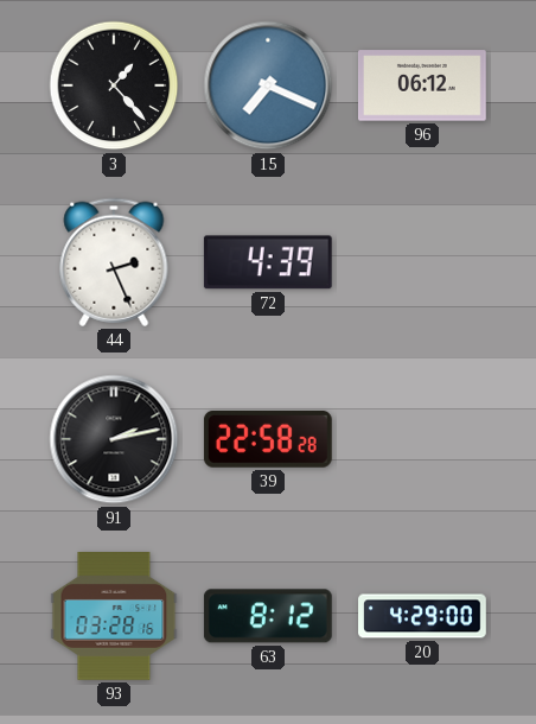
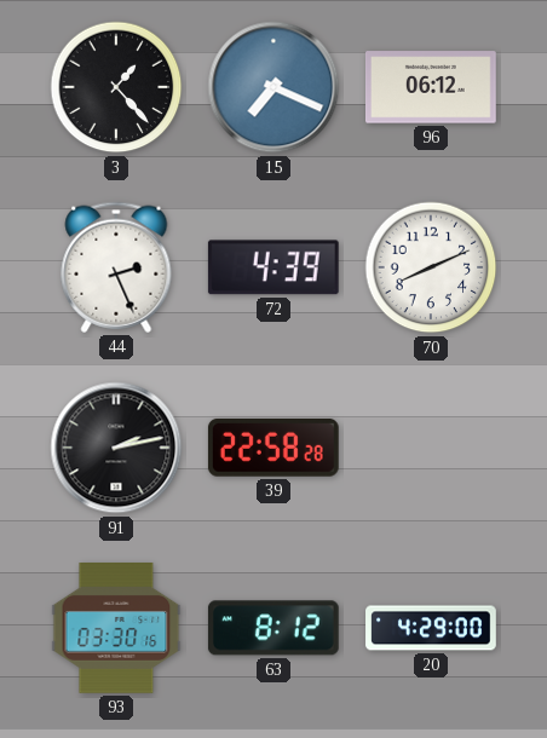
70: none -> 8:11 (431, 267)
93: 03:28 -> 03:30 (116, 629)
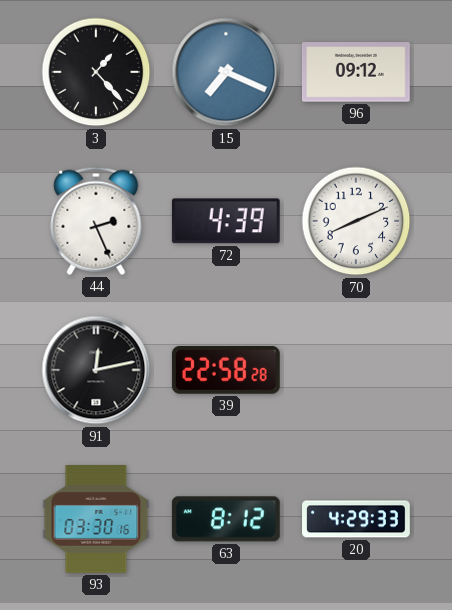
96: 06:12 -> 09:12 (357, 72)
91: 2:13 -> 12:13 (96, 370)
20: 4:29:00 -> 4:29:33 (356, 519)
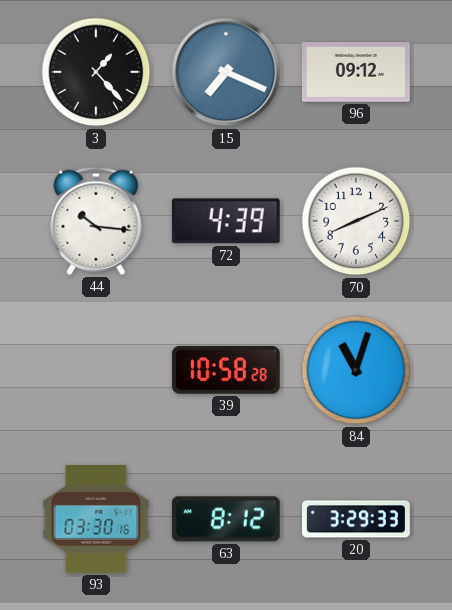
44: 2:26 -> 10:16 (96, 221)
91: 12:13 -> none (96, 370)
39: 22:58 -> 10:58 (226, 370)
84: none -> 11:03 (356, 370)
20: 4:29 -> 3:29 (356, 519)
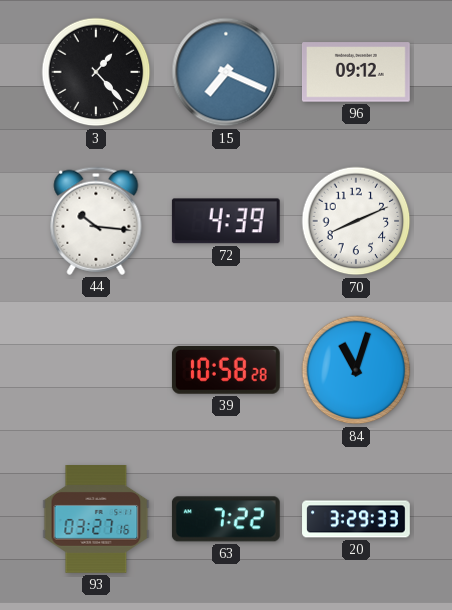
93: 03:30 -> 03:27 (96, 520)
63: 8:12 -> 7:22 (226, 519)
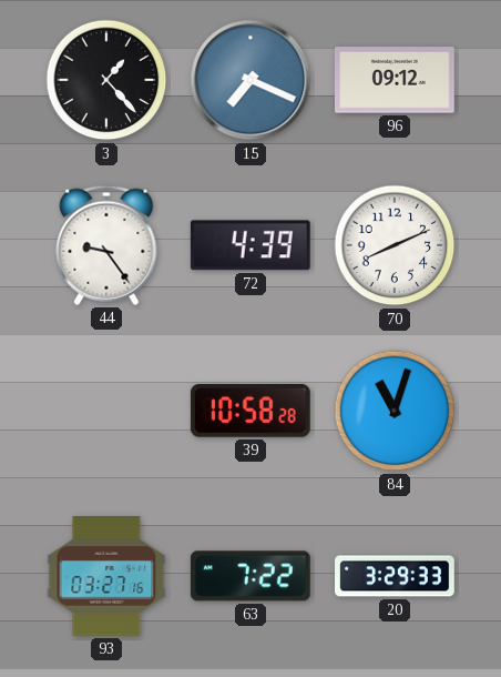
44: 10:16 -> 9:24 (106, 245)
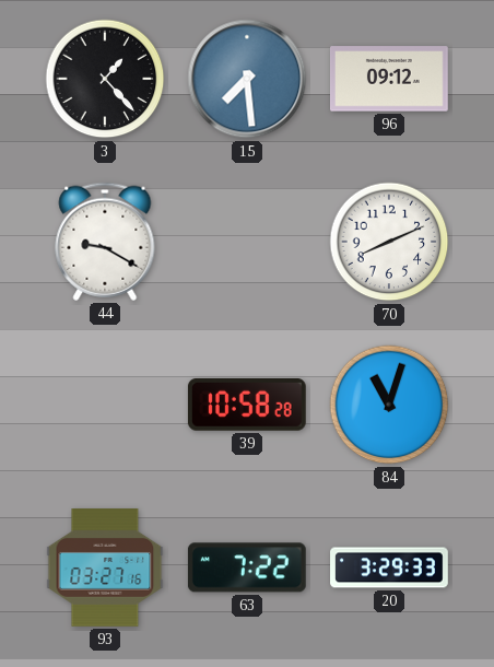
15: 7:19 -> 7:29 (247, 79)
44: 9:24 -> 9:20 (105, 242)
72: 4:39 -> none (250, 245)
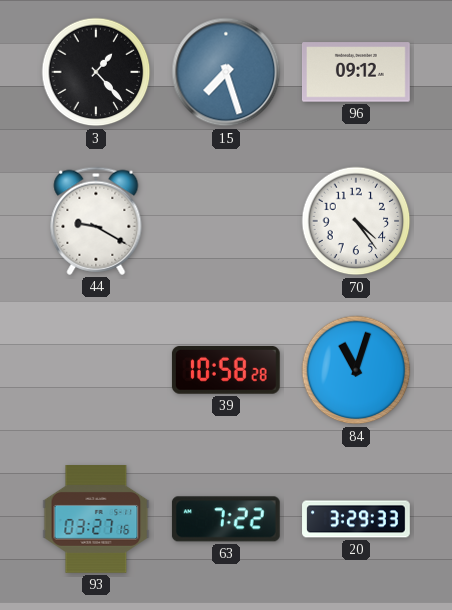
15: 7:29 -> 7:27 (226, 72)
70: 8:11 -> 4:24 (356, 221)
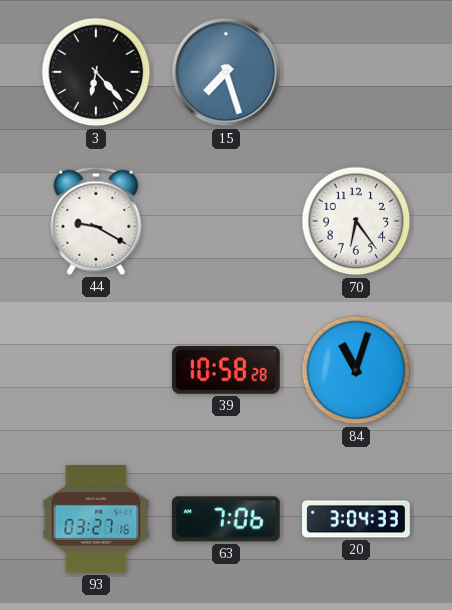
3: 1:23 -> 6:23 (96, 72)
96: 09:12 -> none (357, 72)
70: 4:24 -> 6:24 (356, 221)
63: 7:22 -> 7:06 (226, 519)
20: 3:29 -> 3:04 (356, 519)
